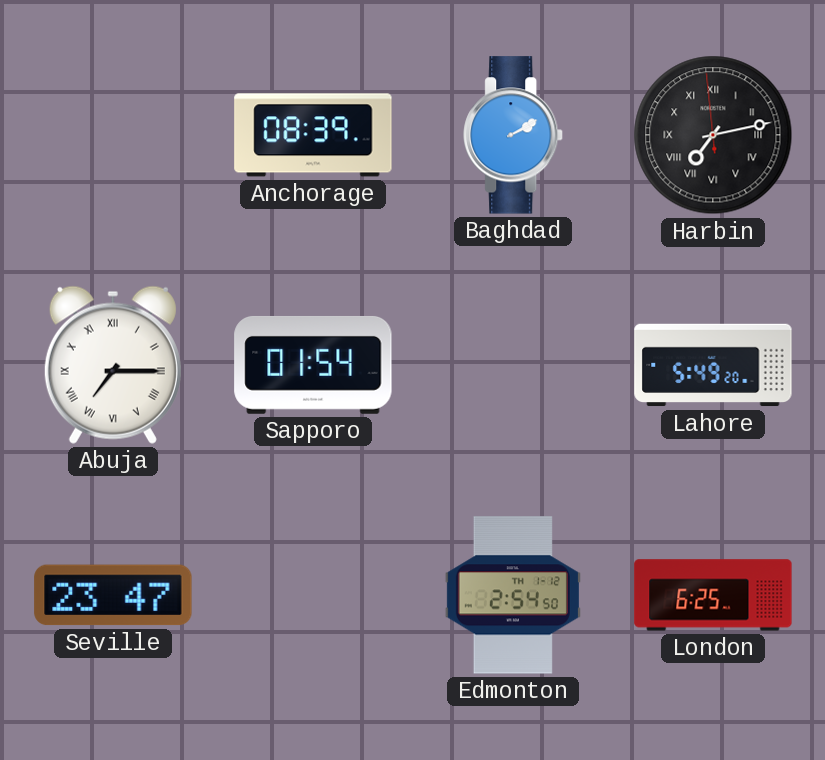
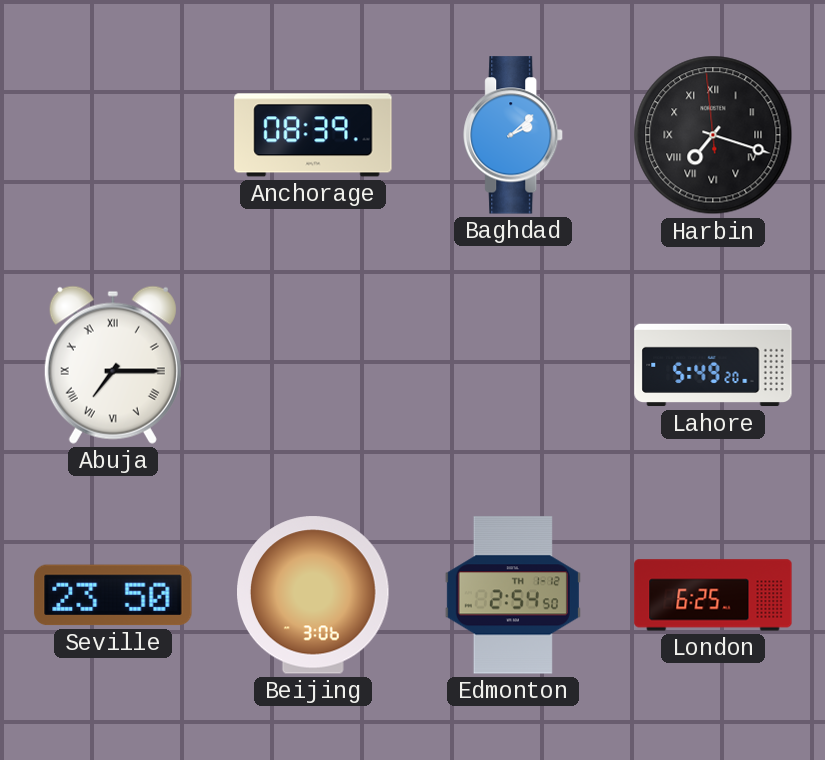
Baghdad: 2:10 -> 2:08 (514, 135)
Harbin: 7:12 -> 7:17 (713, 135)
Sapporo: 01:54 -> none (313, 365)
Seville: 23:47 -> 23:50 (113, 595)
Beijing: none -> 3:06 (314, 595)
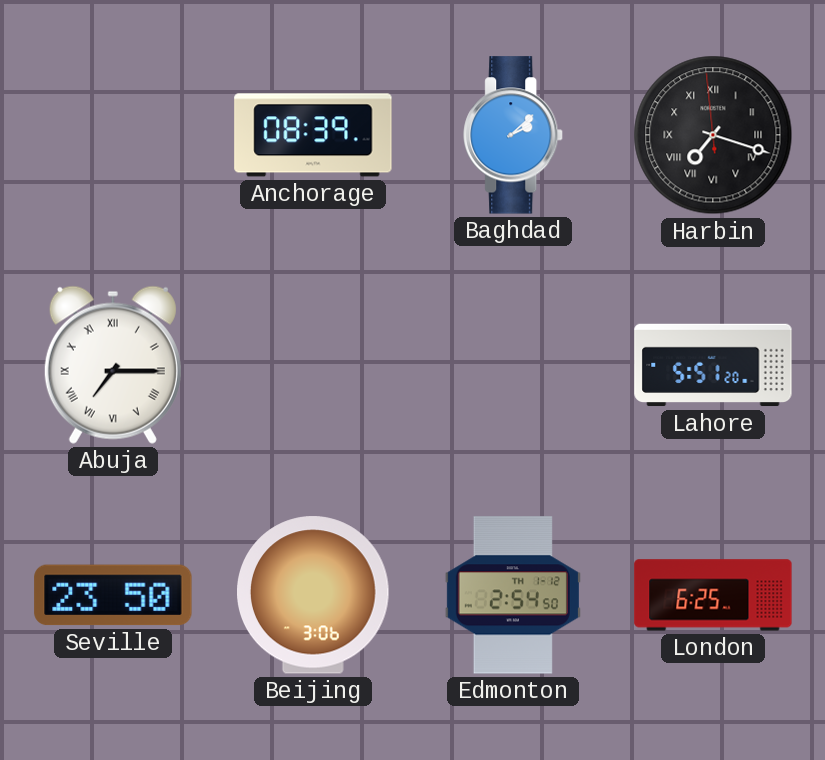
Lahore: 5:49 -> 5:51 (713, 365)
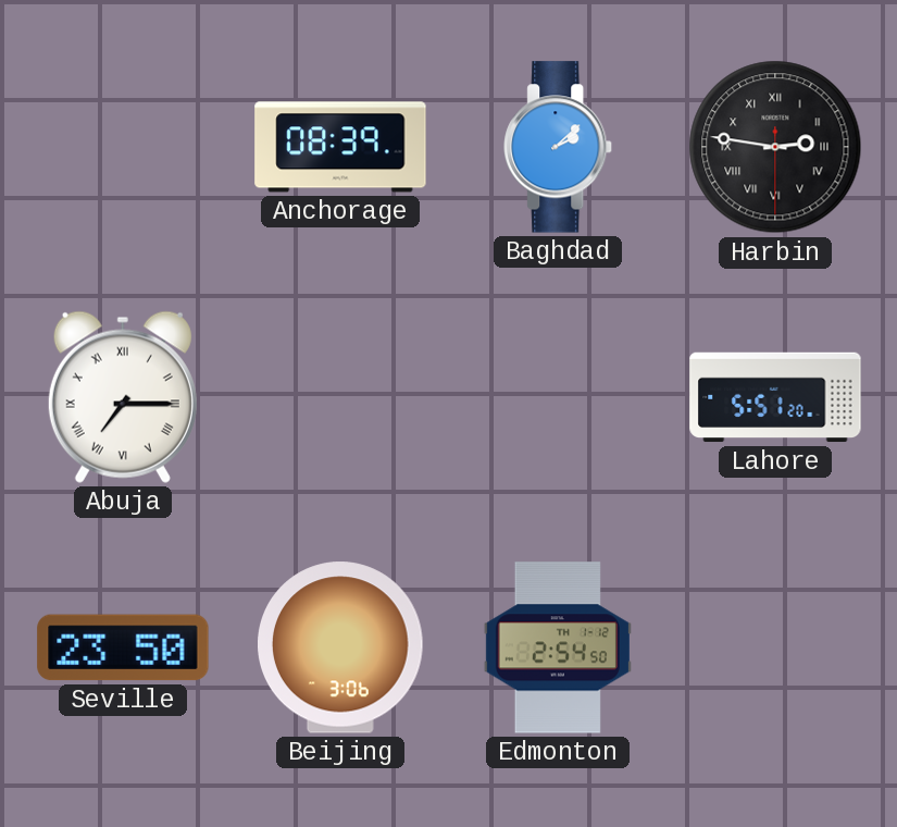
Harbin: 7:17 -> 2:46 (775, 147)
London: 6:25 -> none (713, 595)
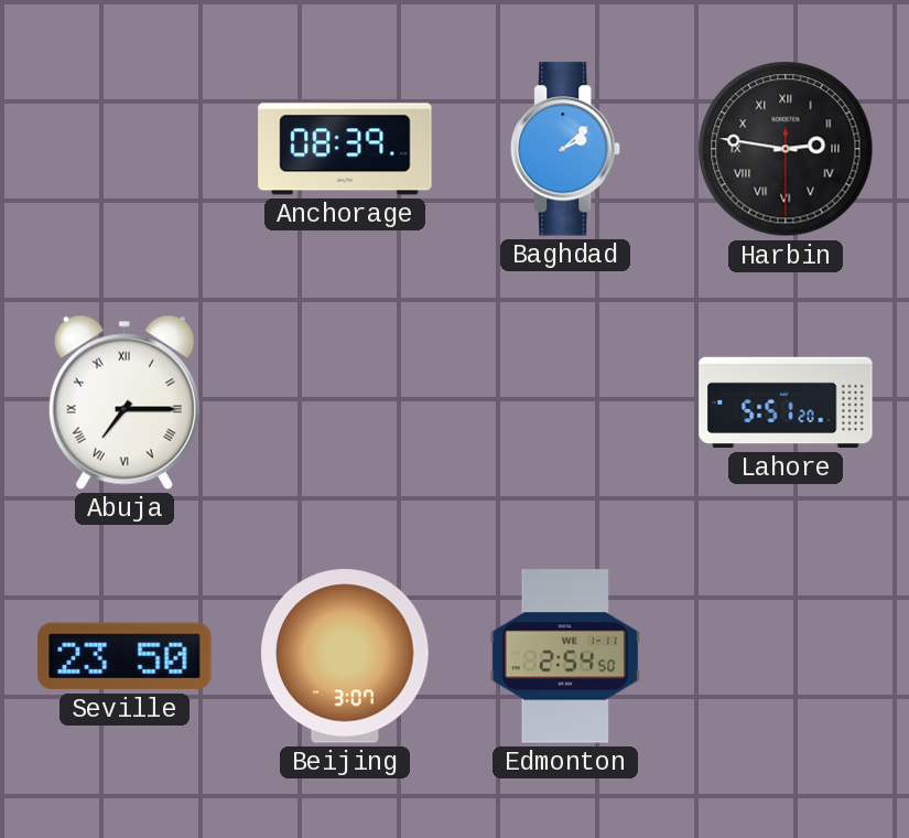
Beijing: 3:06 -> 3:07 (346, 656)
Edmonton date: TH 1-12 -> WE 1-11 (565, 656)
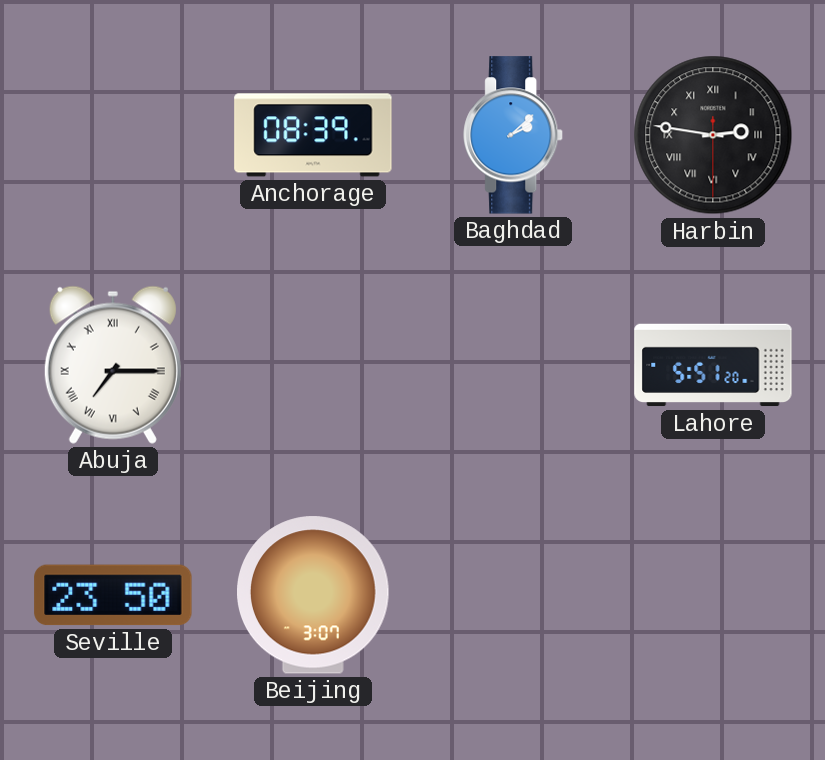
Edmonton: 2:54 -> none (565, 656)
